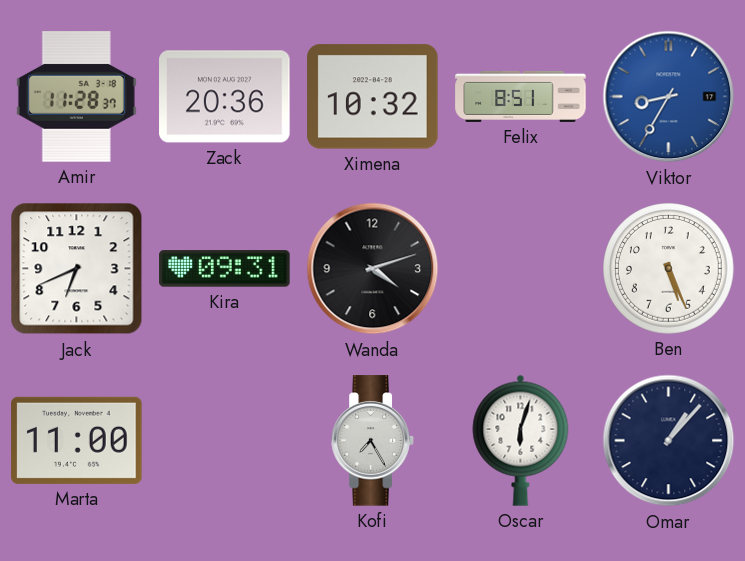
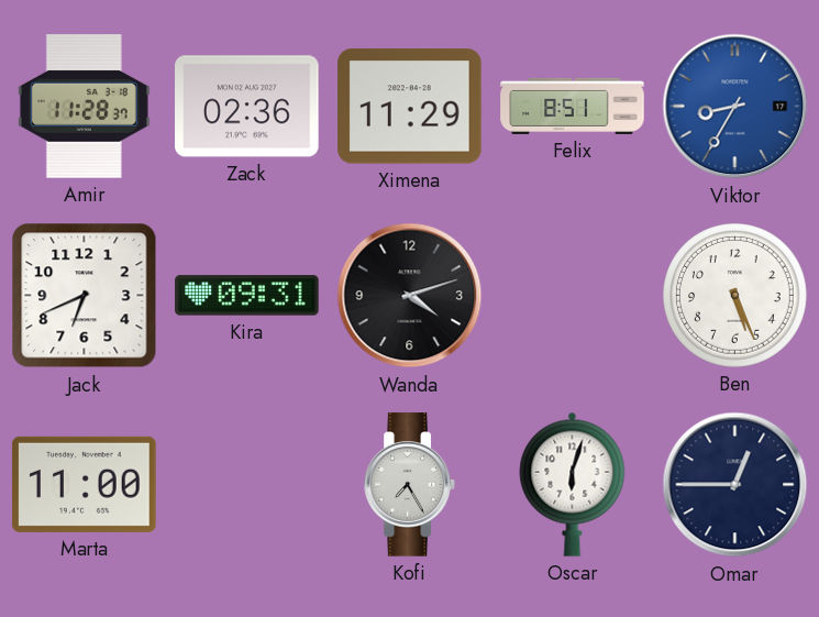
Zack: 20:36 -> 02:36 (247, 107)
Ximena: 10:32 -> 11:29 (410, 107)
Omar: 1:07 -> 12:45 (735, 485)
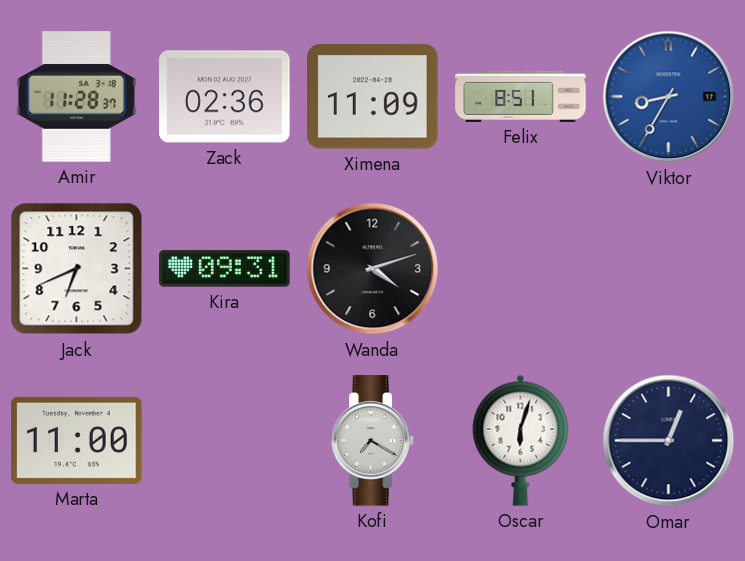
Ximena: 11:29 -> 11:09 (373, 97)
Ben: 5:26 -> none (735, 296)
Kofi: 7:25 -> 7:20 (373, 441)
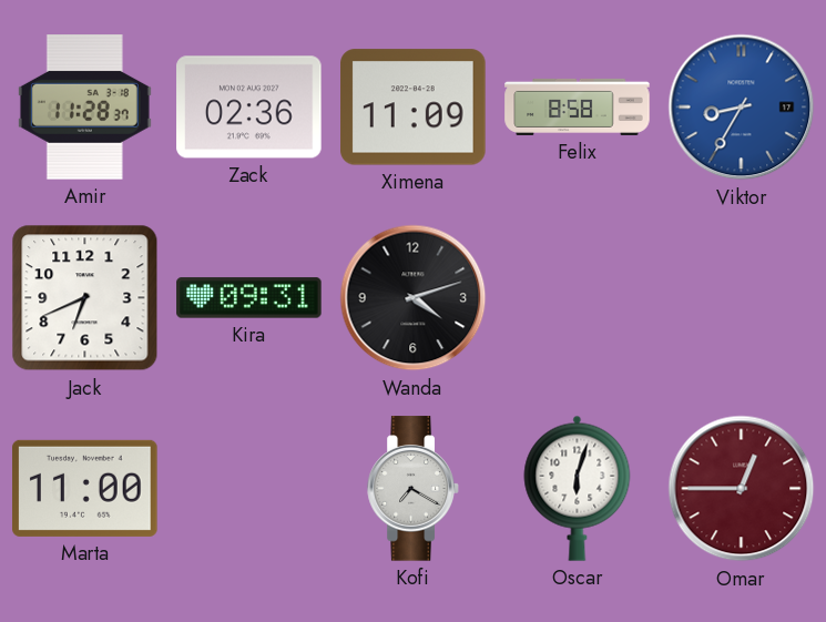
Felix: 8:51 -> 8:58 (578, 106)
Omar dial: navy -> burgundy (742, 489)
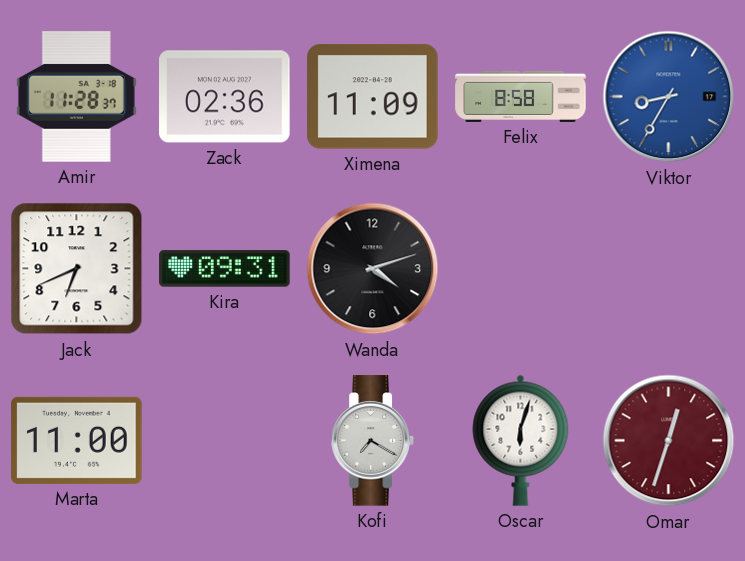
Omar: 12:45 -> 12:33 (669, 441)
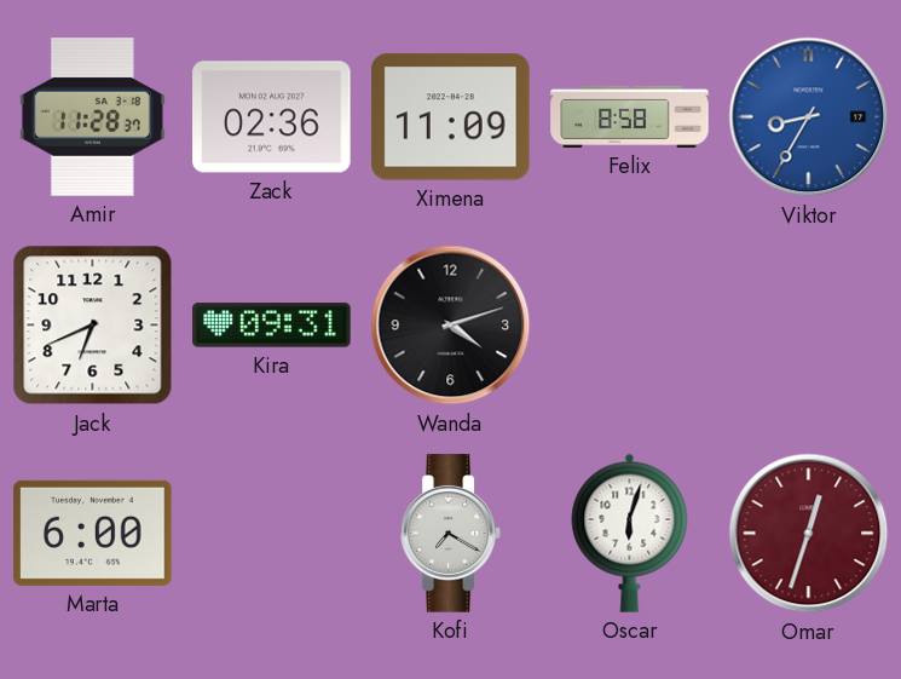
Marta: 11:00 -> 6:00 (93, 533)
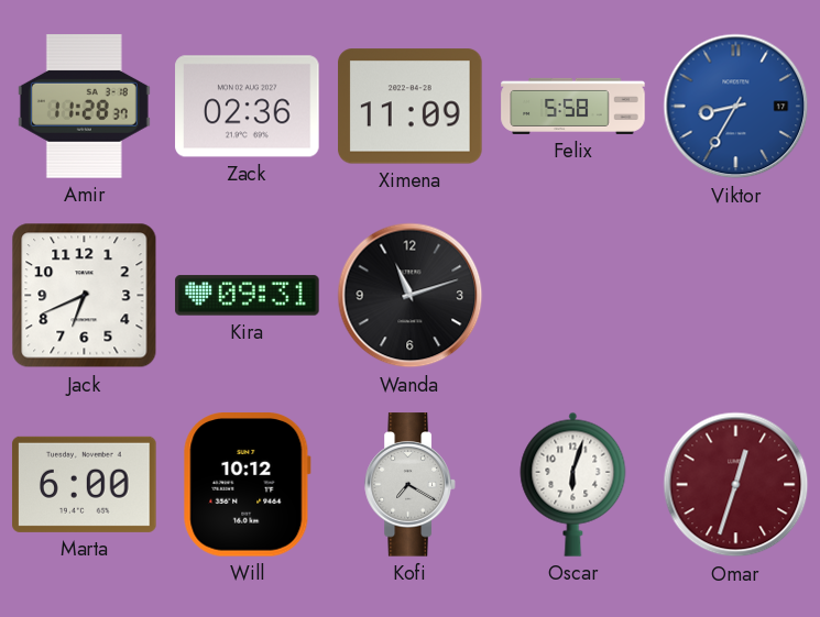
Felix: 8:58 -> 5:58 (573, 106)
Wanda: 4:12 -> 11:12 (411, 296)
Will: none -> 10:12 (247, 485)
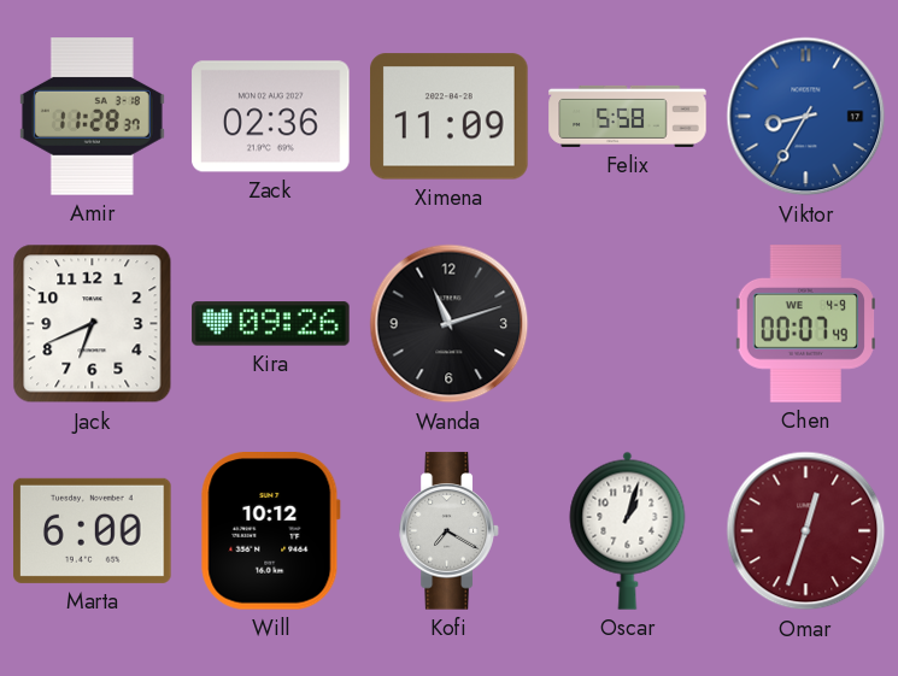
Kira: 09:31 -> 09:26 (271, 324)
Chen: none -> 00:07 (805, 324)
Oscar: 6:03 -> 1:03 (628, 530)
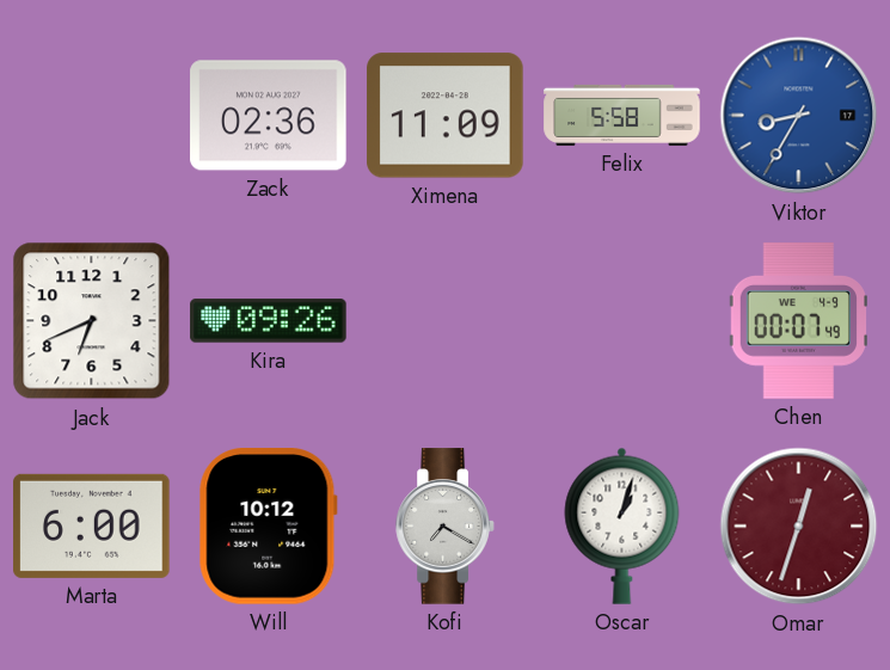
Amir: 11:28 -> none (92, 117)
Wanda: 11:12 -> none (450, 324)
